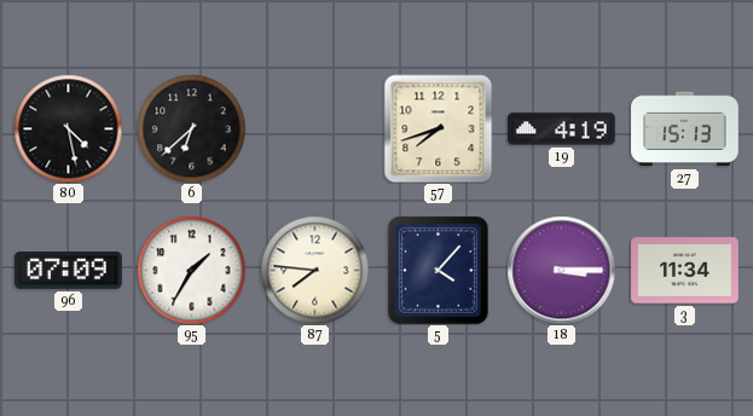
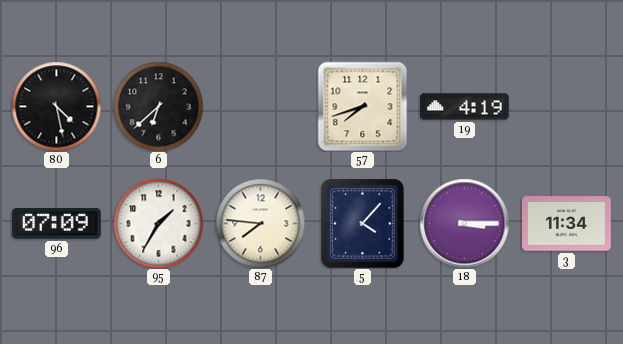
27: 15:13 -> none (685, 129)
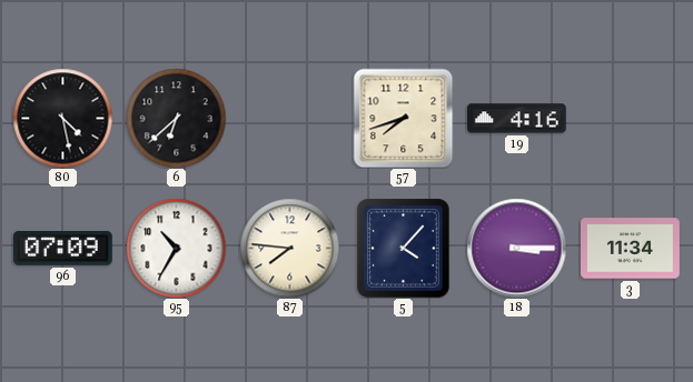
19: 4:19 -> 4:16 (517, 119)
95: 1:35 -> 10:35 (176, 248)
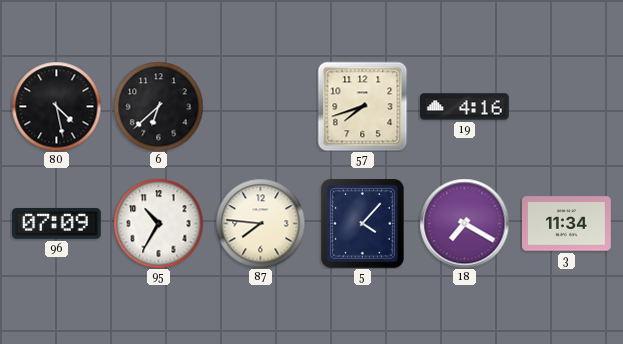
18: 3:15 -> 7:20 (464, 223)
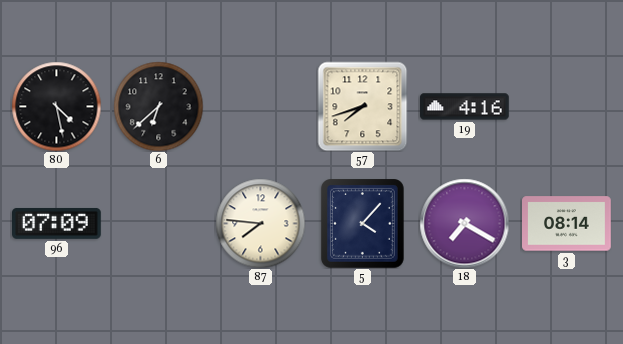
95: 10:35 -> none (158, 223)
3: 11:34 -> 08:14 (567, 224)
